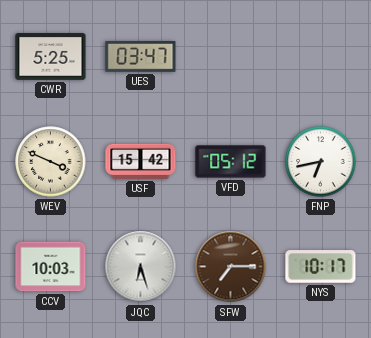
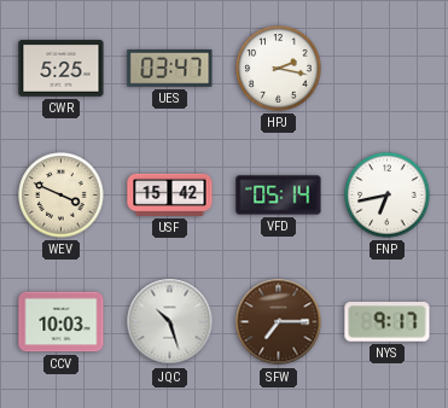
HPJ: none -> 2:17 (279, 69)
VFD: 05:12 -> 05:14 (279, 196)
JQC: 6:27 -> 10:27 (170, 322)
NYS: 10:17 -> 9:17 (388, 322)
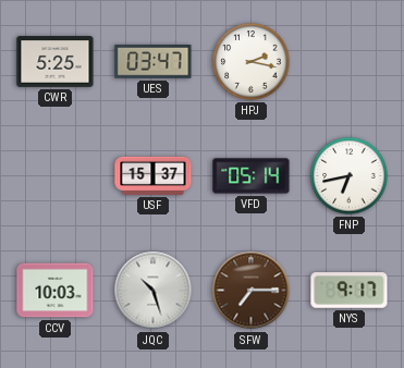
WEV: 3:49 -> none (62, 196)
USF: 15:42 -> 15:37 (154, 175)
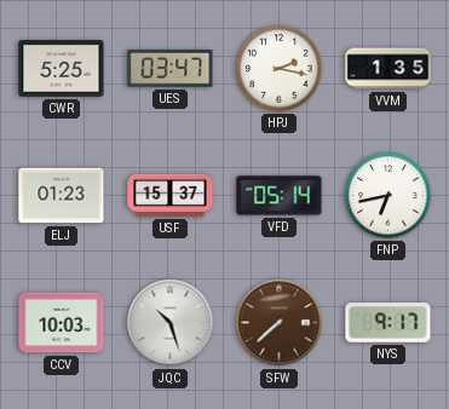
VVM: none -> 1:35 (388, 69)
ELJ: none -> 01:23 (62, 196)
SFW: 7:15 -> 7:38 (280, 323)
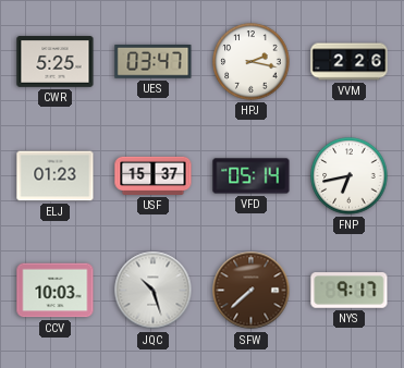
VVM: 1:35 -> 2:26 (350, 62)
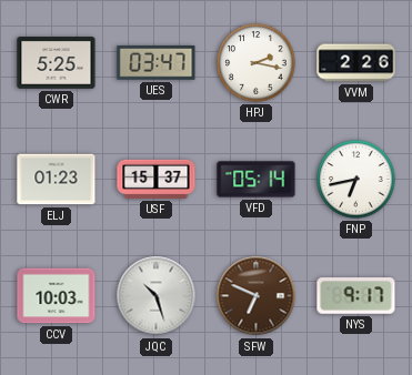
SFW: 7:38 -> 6:49 (257, 296)
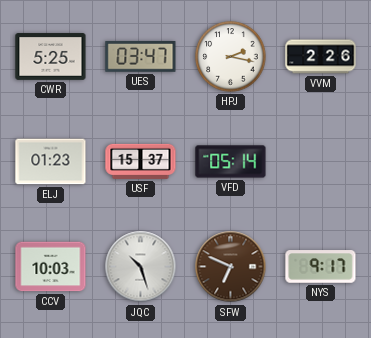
FNP: 6:43 -> none (356, 180)
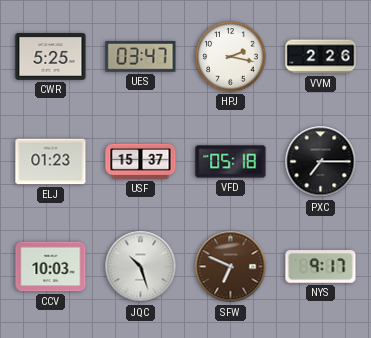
VFD: 05:14 -> 05:18 (231, 162)
PXC: none -> 7:15 (321, 162)
